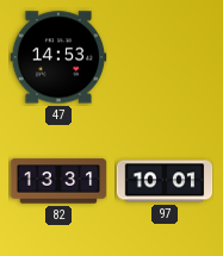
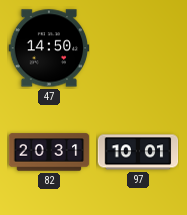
47: 14:53 -> 14:50 (49, 48)
82: 13:31 -> 20:31 (49, 152)
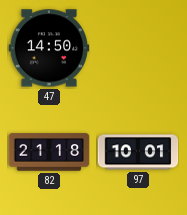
82: 20:31 -> 21:18 (49, 152)
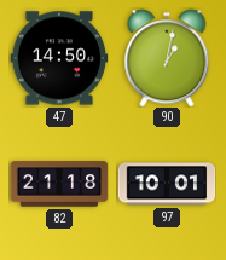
90: none -> 1:02 (167, 58)
